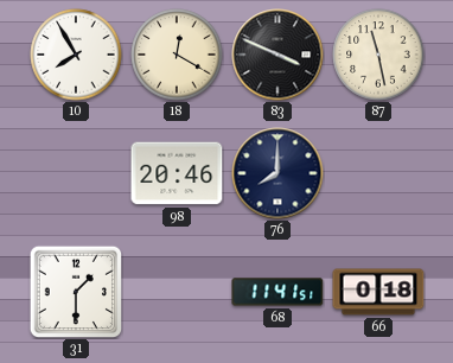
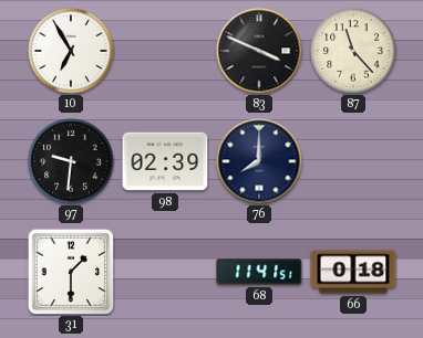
10: 7:55 -> 6:55 (71, 51)
18: 12:20 -> none (177, 55)
87: 11:28 -> 11:23 (353, 51)
97: none -> 9:31 (71, 161)
98: 20:46 -> 02:39 (165, 161)
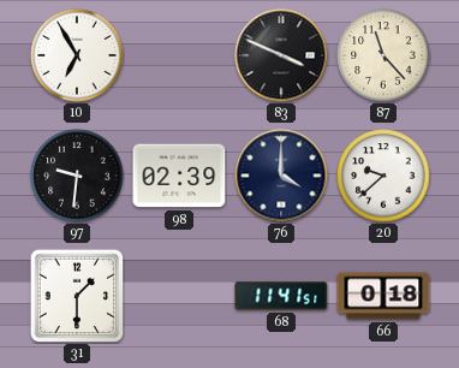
76: 8:00 -> 4:00 (281, 176)
20: none -> 9:38 (383, 176)
